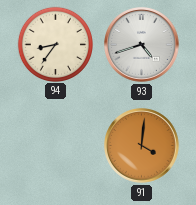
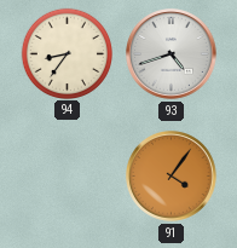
91: 4:01 -> 4:06 (172, 177)
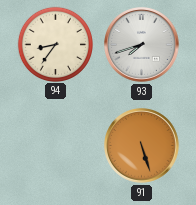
93: 4:42 -> 7:42 (142, 45)
91: 4:06 -> 5:27 (142, 146)
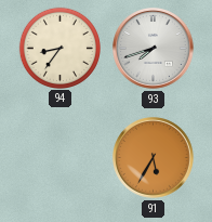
91: 5:27 -> 5:35 (154, 158)
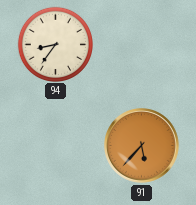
93: 7:42 -> none (154, 49)
91: 5:35 -> 5:37 (142, 146)
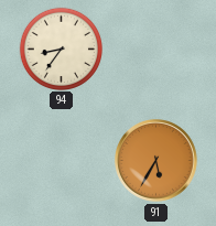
91: 5:37 -> 5:35 (156, 161)
